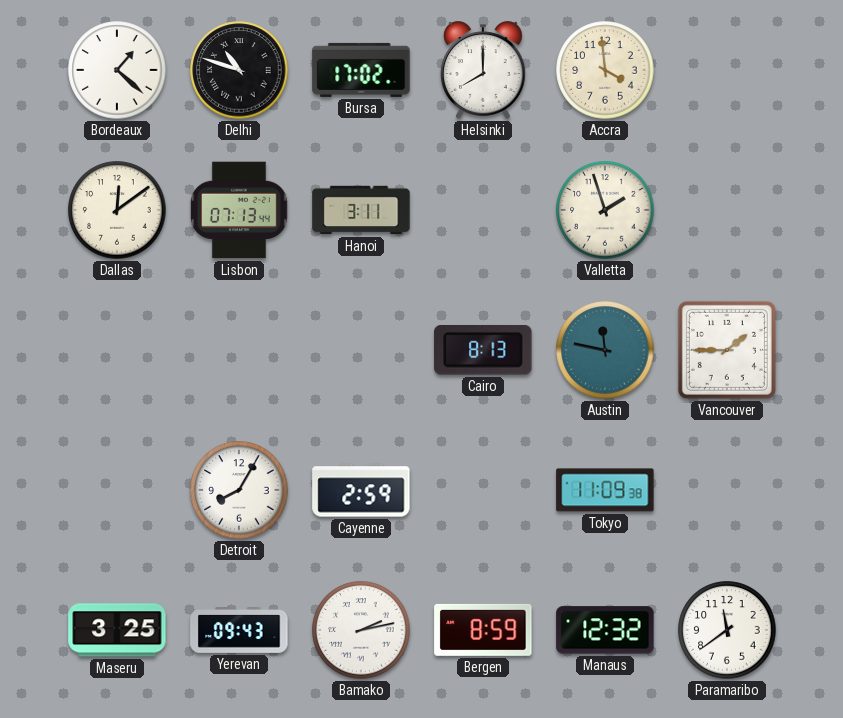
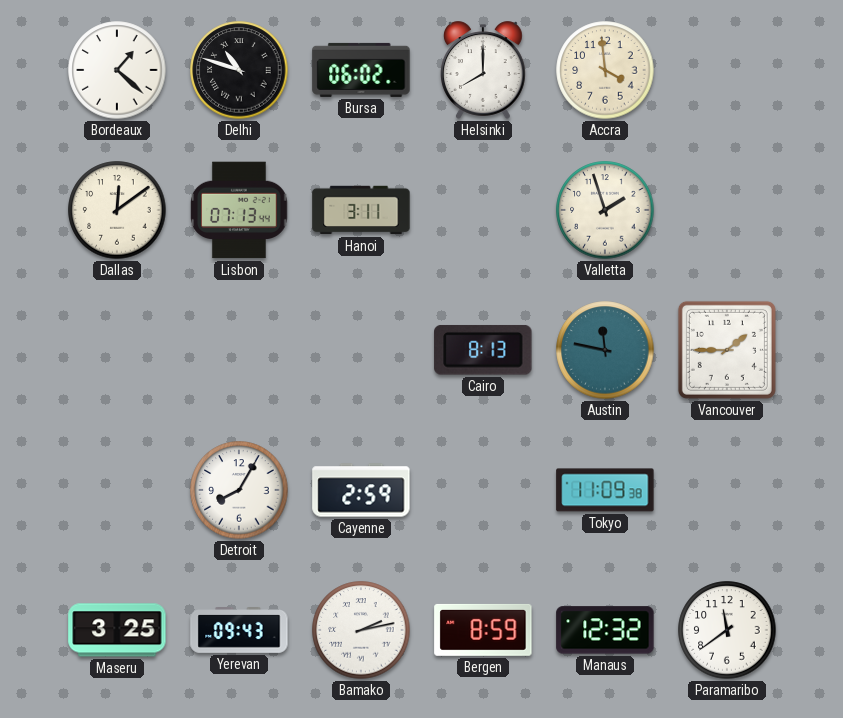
Bursa: 17:02 -> 06:02 (361, 70)
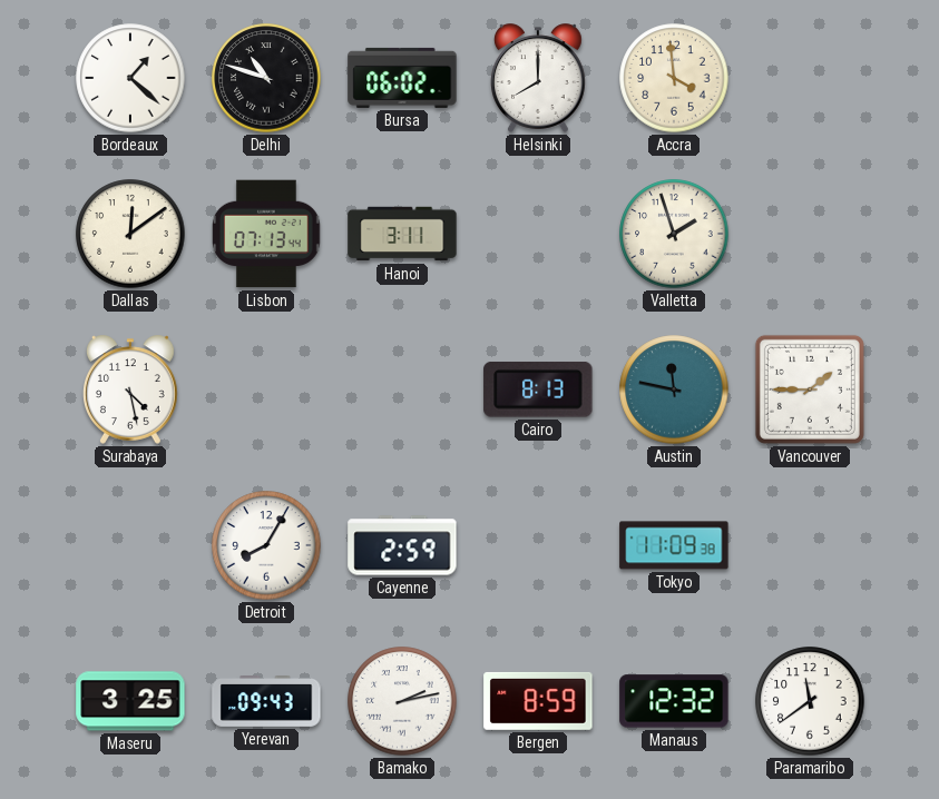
Surabaya: none -> 4:28 (131, 389)
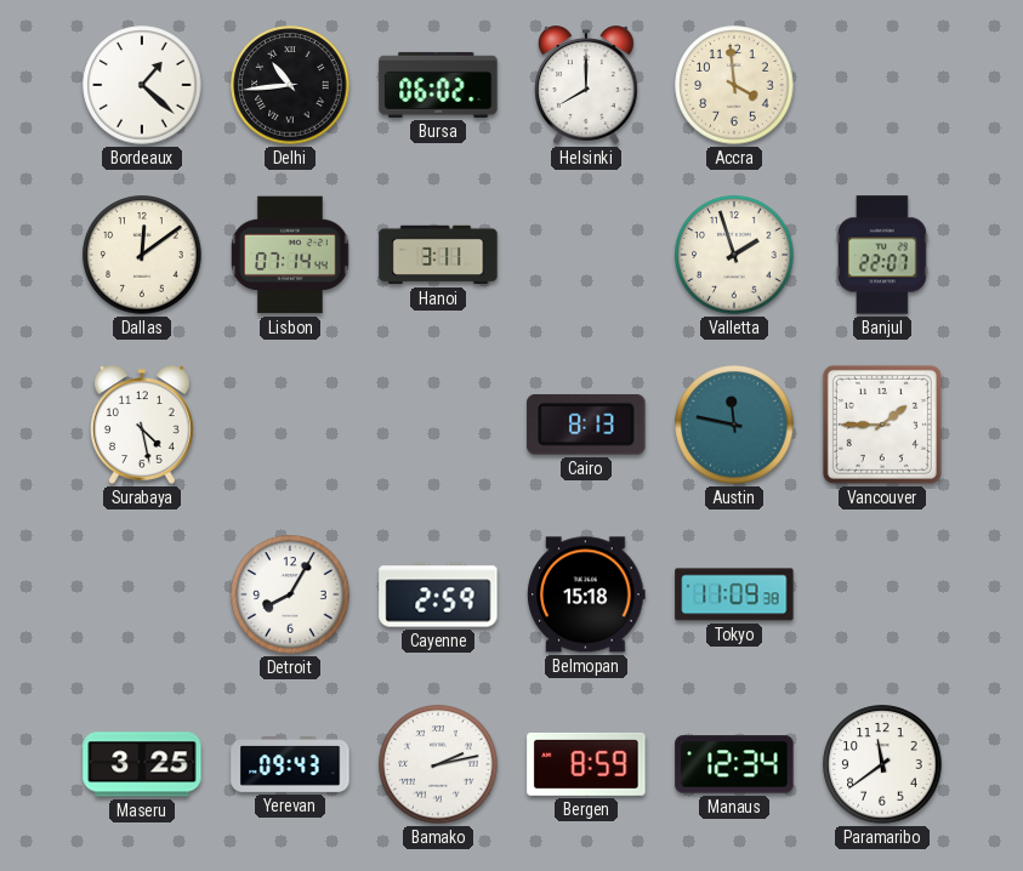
Delhi: 10:48 -> 10:44 (290, 85)
Lisbon: 07:13 -> 07:14 (290, 255)
Banjul: none -> 22:07 (882, 255)
Belmopan: none -> 15:18 (586, 594)
Manaus: 12:32 -> 12:34 (734, 764)
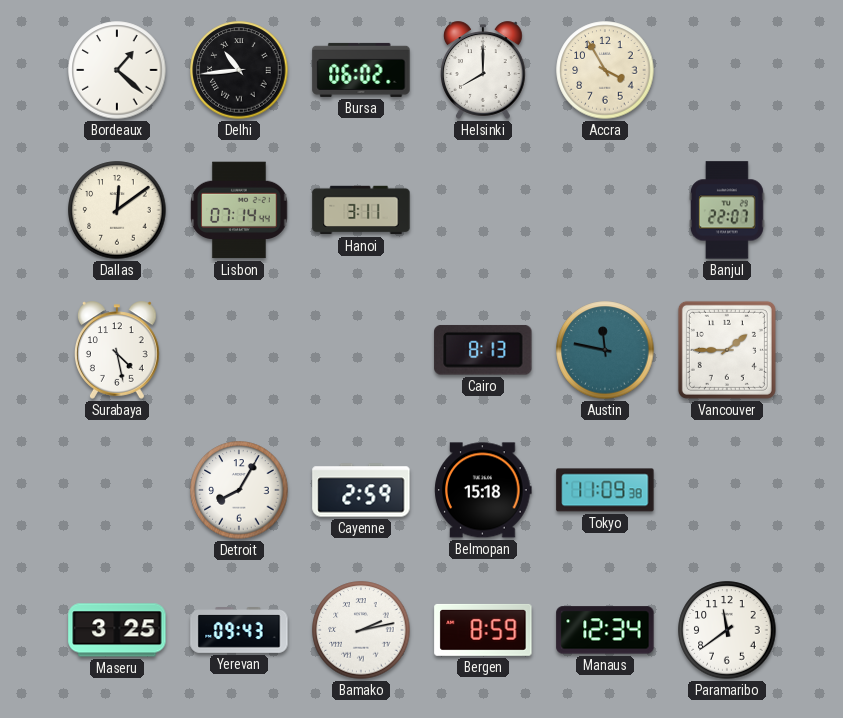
Accra: 3:59 -> 3:55 (605, 70)
Valletta: 1:57 -> none (734, 255)
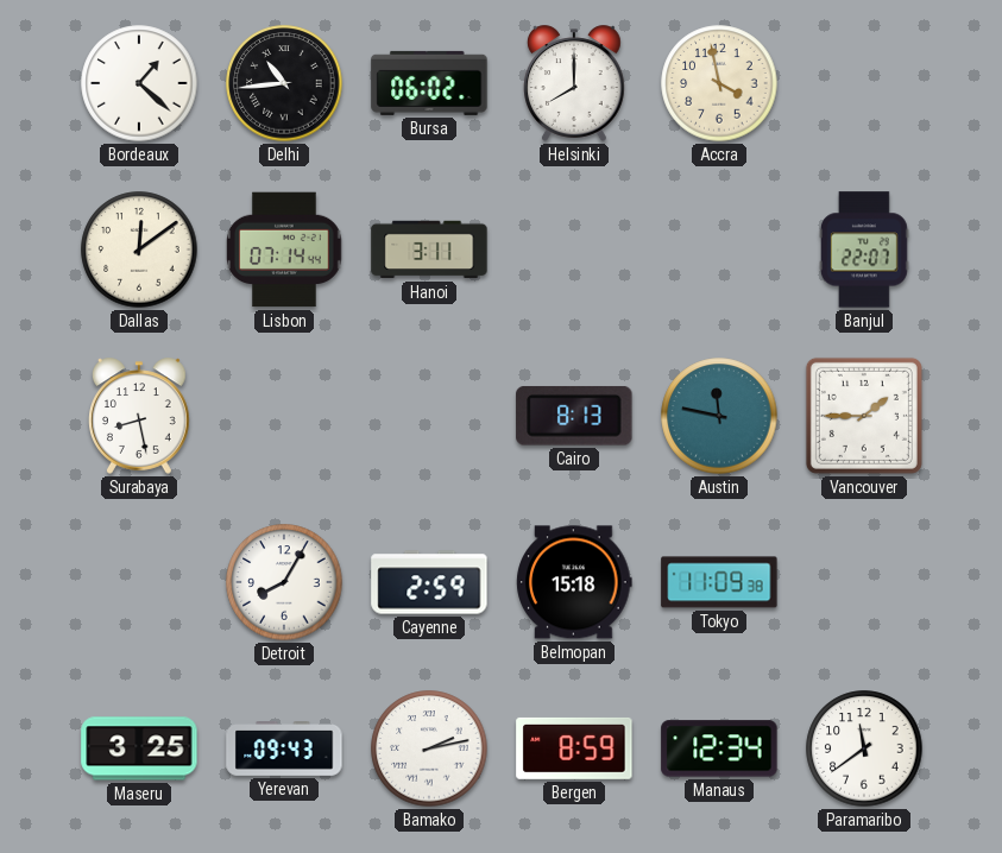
Accra: 3:55 -> 3:58 (719, 83)
Surabaya: 4:28 -> 8:28 (140, 416)
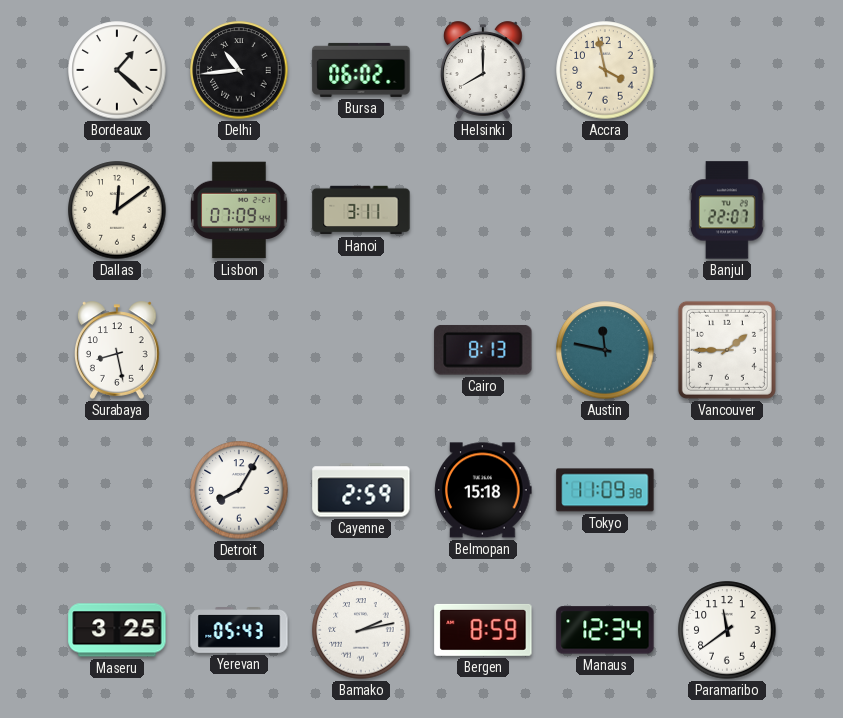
Lisbon: 07:14 -> 07:09 (239, 210)
Yerevan: 09:43 -> 05:43 (239, 631)
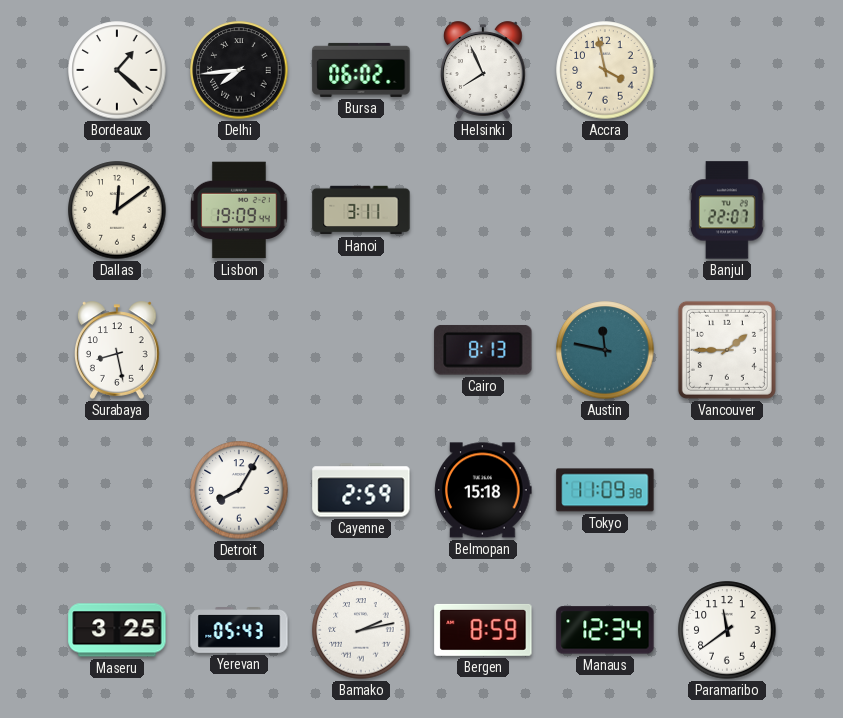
Delhi: 10:44 -> 7:44 (239, 70)
Helsinki: 8:00 -> 7:56 (484, 70)
Lisbon: 07:09 -> 19:09 (239, 210)
